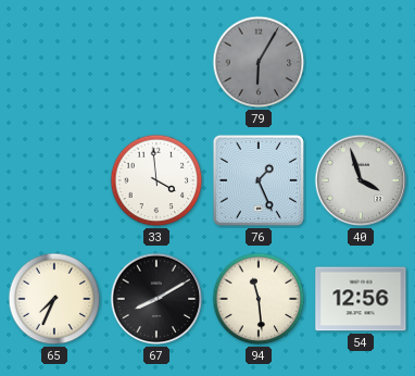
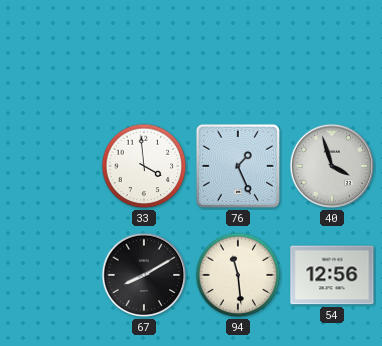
79: 6:05 -> none (259, 62)
65: 7:34 -> none (54, 299)
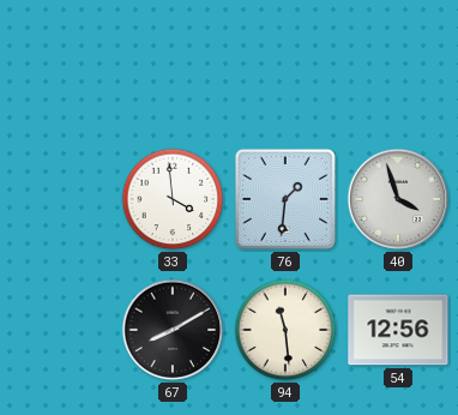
76: 1:26 -> 1:31 (285, 199)
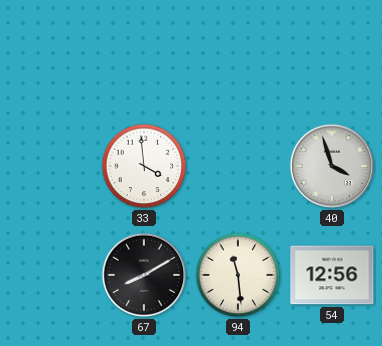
76: 1:31 -> none (285, 199)
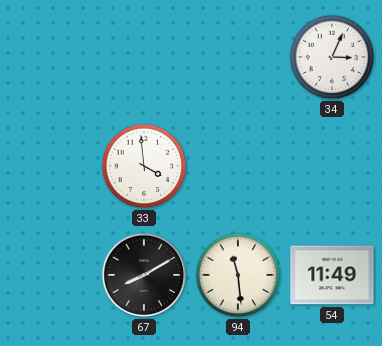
34: none -> 3:04 (332, 57)
40: 3:57 -> none (332, 166)
54: 12:56 -> 11:49 (332, 275)
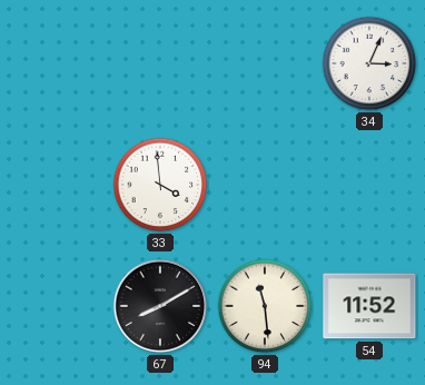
54: 11:49 -> 11:52 (369, 306)
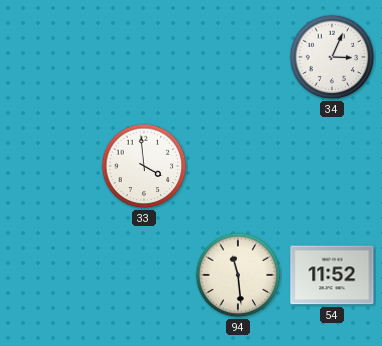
67: 8:10 -> none (160, 306)
